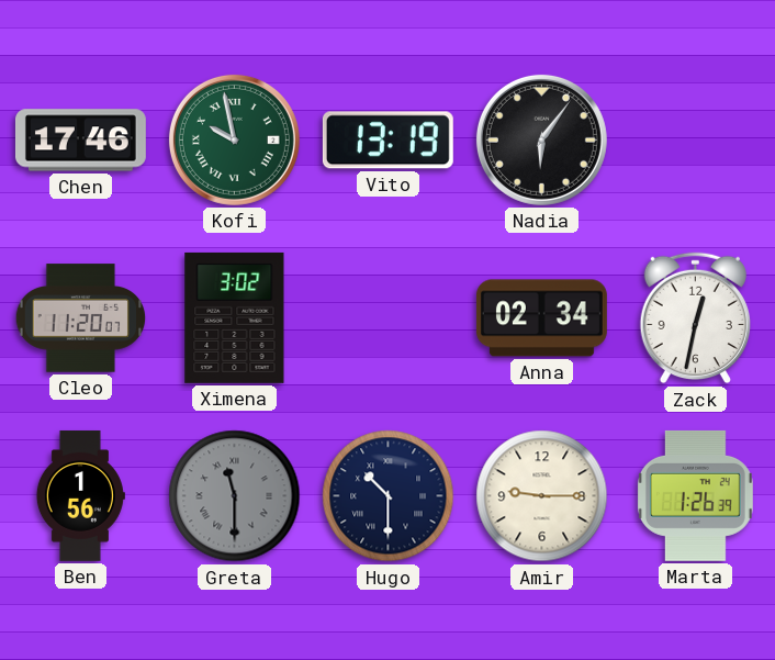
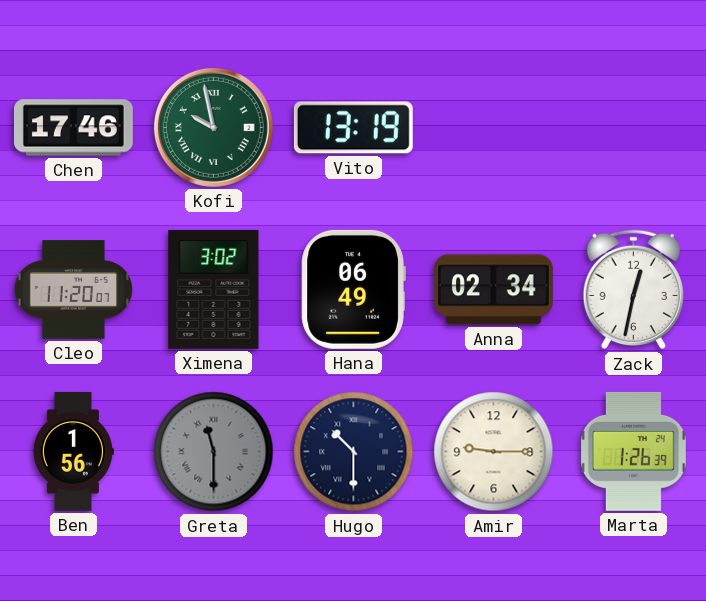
Nadia: 6:06 -> none (541, 139)
Hana: none -> 06:49 (353, 289)
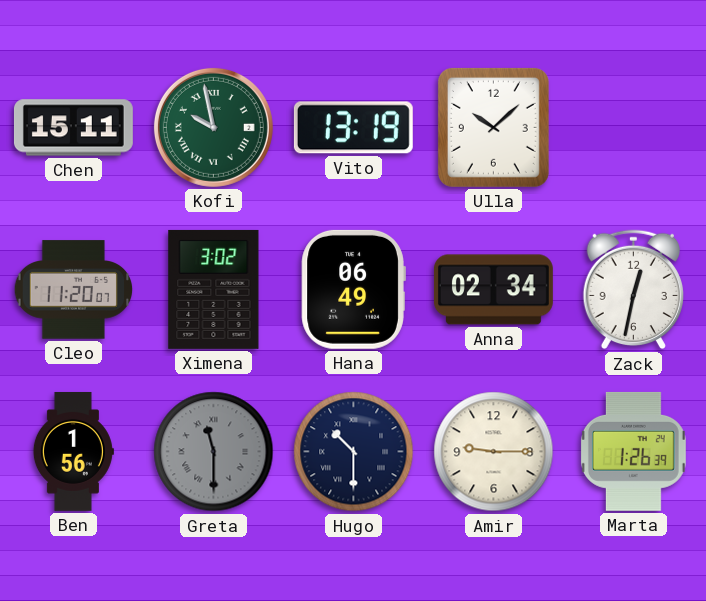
Chen: 17:46 -> 15:11 (73, 128)
Ulla: none -> 10:08 (493, 127)
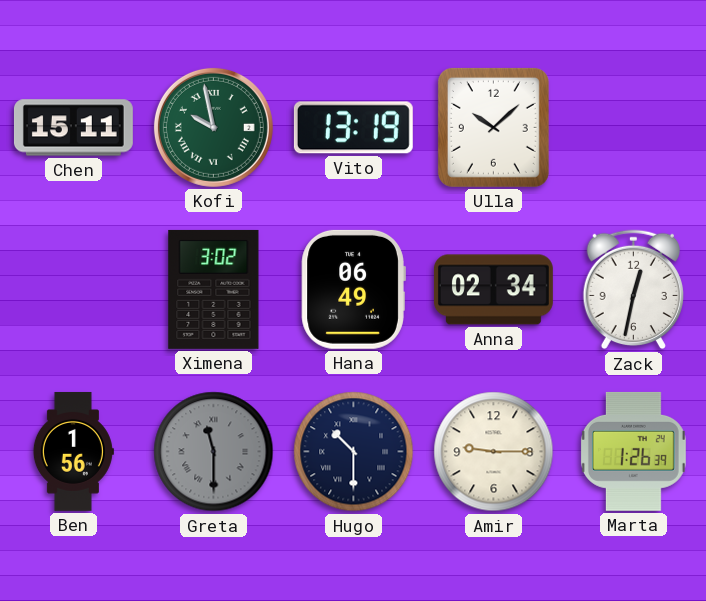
Cleo: 11:20 -> none (74, 290)
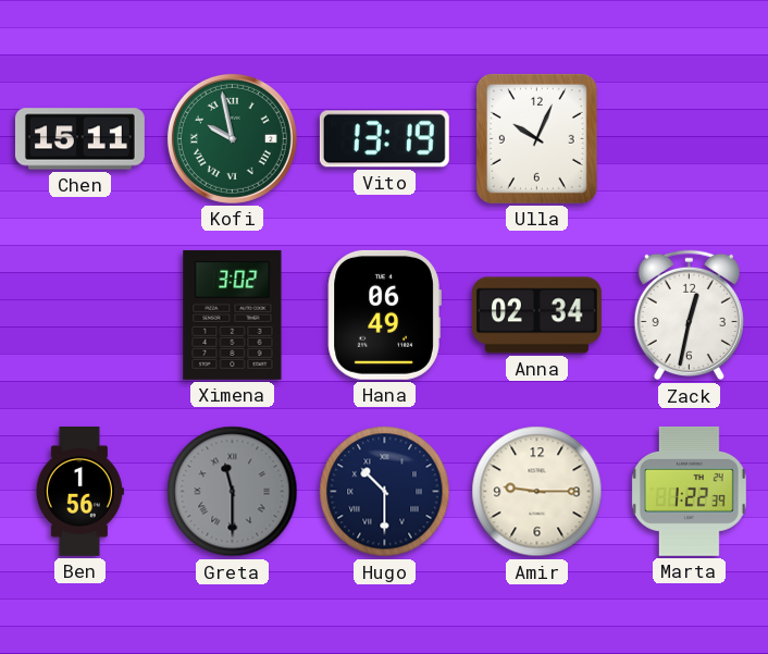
Ulla: 10:08 -> 10:04 (536, 138)
Marta: 1:26 -> 1:22 (689, 491)
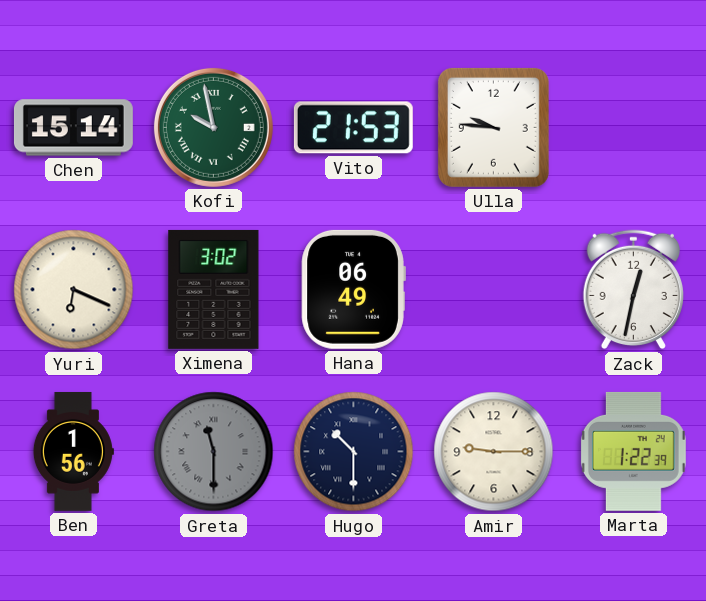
Chen: 15:11 -> 15:14 (73, 128)
Vito: 13:19 -> 21:53 (353, 128)
Ulla: 10:04 -> 9:46 (493, 127)
Yuri: none -> 6:19 (74, 290)
Anna: 02:34 -> none (536, 316)
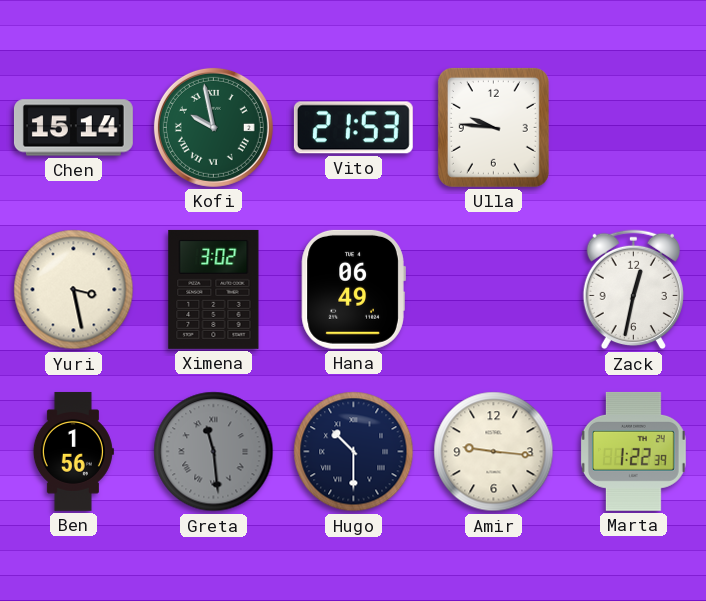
Yuri: 6:19 -> 3:28 (74, 290)
Greta: 11:30 -> 11:29 (214, 452)
Amir: 9:15 -> 9:16 (494, 452)
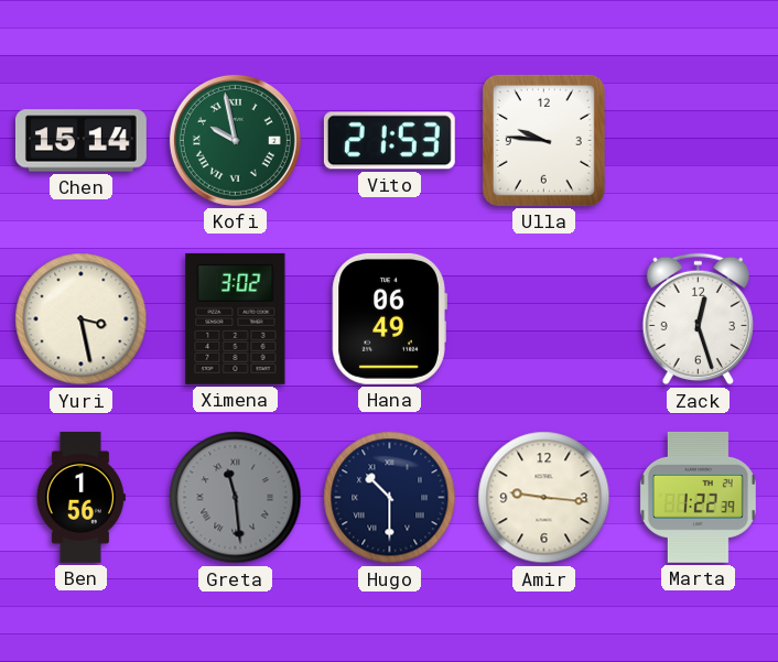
Zack: 12:32 -> 12:27 (698, 319)
